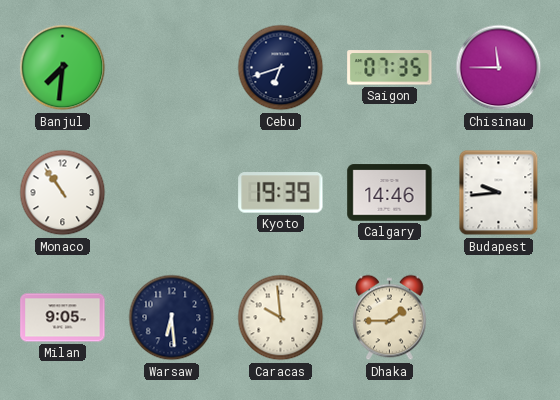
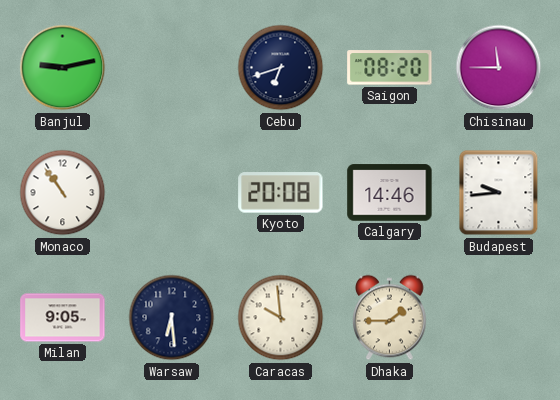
Banjul: 7:31 -> 9:13 (63, 68)
Saigon: 07:35 -> 08:20 (390, 68)
Kyoto: 19:39 -> 20:08 (281, 193)
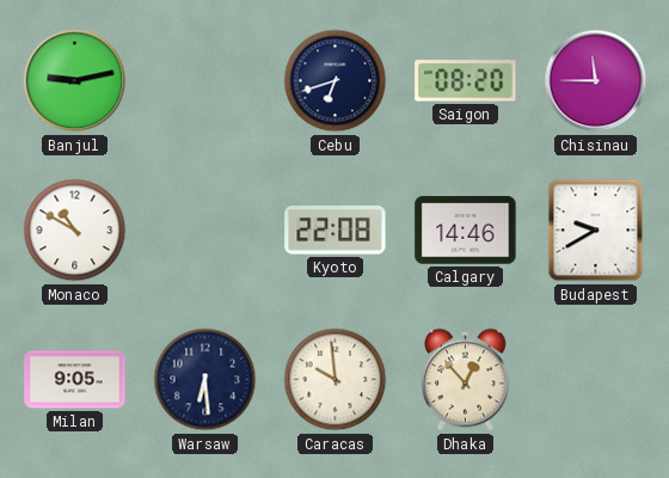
Monaco: 10:54 -> 10:50 (75, 231)
Kyoto: 20:08 -> 22:08 (336, 231)
Budapest: 9:44 -> 9:40 (596, 231)
Dhaka: 1:45 -> 12:53 (466, 380)
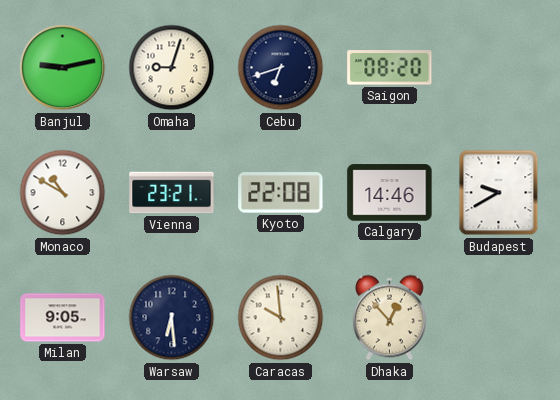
Omaha: none -> 9:03 (172, 68)
Chisinau: 11:45 -> none (596, 81)
Vienna: none -> 23:21 (172, 193)
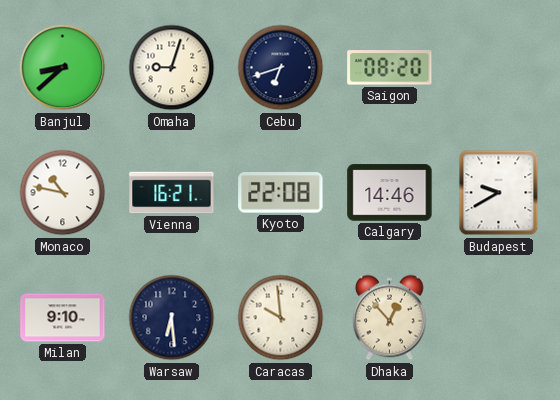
Banjul: 9:13 -> 8:38 (63, 68)
Monaco: 10:50 -> 10:47 (63, 193)
Vienna: 23:21 -> 16:21 (172, 193)
Milan: 9:05 -> 9:10 (63, 318)
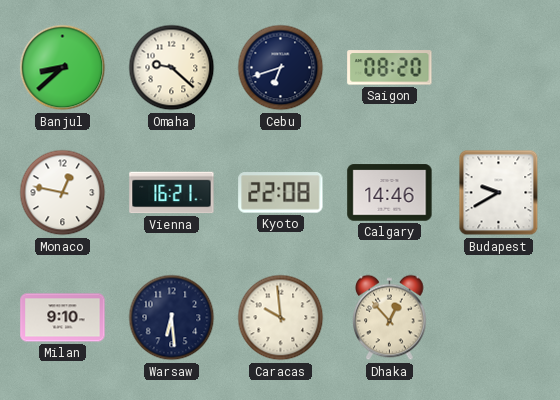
Omaha: 9:03 -> 9:22 (172, 68)
Monaco: 10:47 -> 12:47 (63, 193)
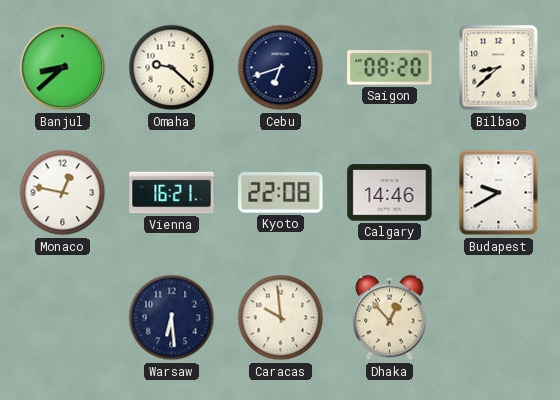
Bilbao: none -> 8:38 (499, 68)
Milan: 9:10 -> none (63, 318)
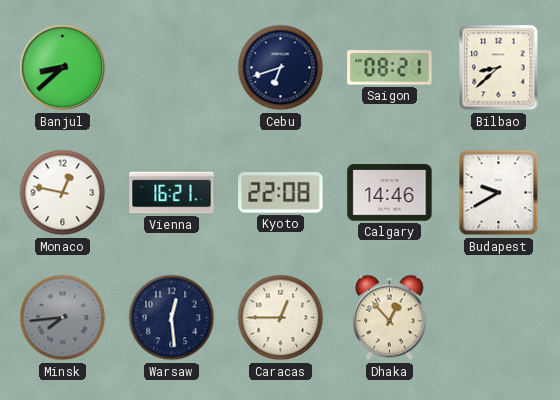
Omaha: 9:22 -> none (172, 68)
Saigon: 08:20 -> 08:21 (390, 68)
Minsk: none -> 7:44 (63, 318)
Warsaw: 6:29 -> 12:29 (172, 318)
Caracas: 9:59 -> 12:45 (281, 318)
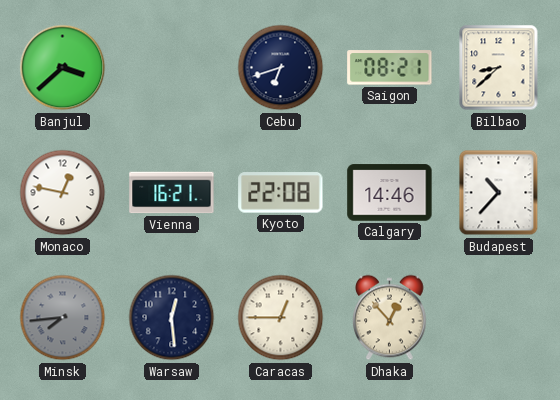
Banjul: 8:38 -> 3:38 (63, 68)
Budapest: 9:40 -> 10:37 (499, 193)
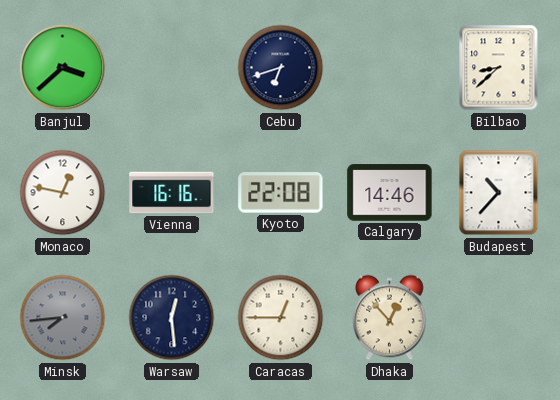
Saigon: 08:21 -> none (390, 68)
Vienna: 16:21 -> 16:16 (172, 193)
